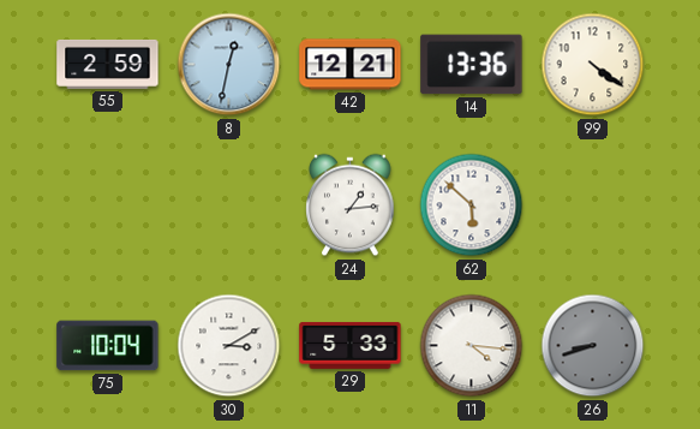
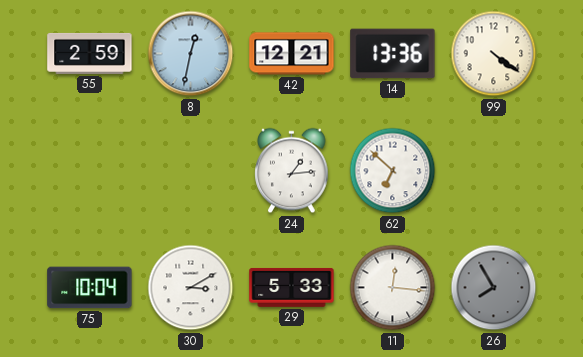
62: 5:52 -> 6:52 (393, 171)
11: 4:16 -> 12:16 (393, 288)
26: 8:42 -> 7:55 (494, 288)
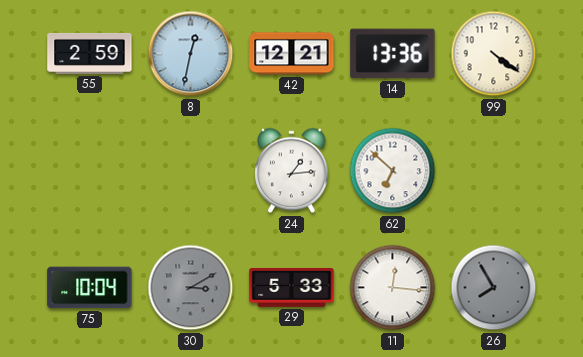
30 dial: white -> grey (191, 288)
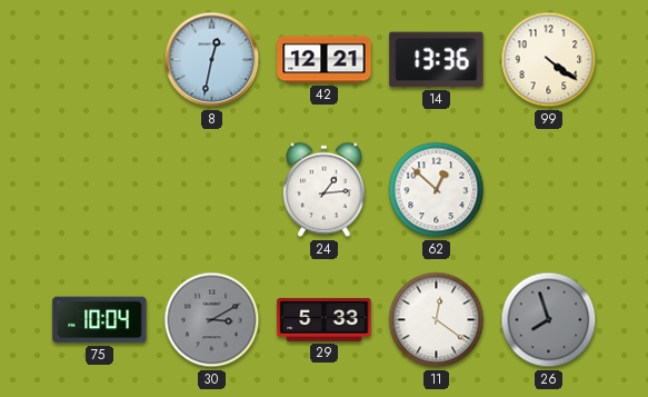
55: 2:59 -> none (90, 53)
62: 6:52 -> 12:52 (437, 190)
11: 12:16 -> 12:21 (437, 320)
26: 7:55 -> 7:57 (549, 320)
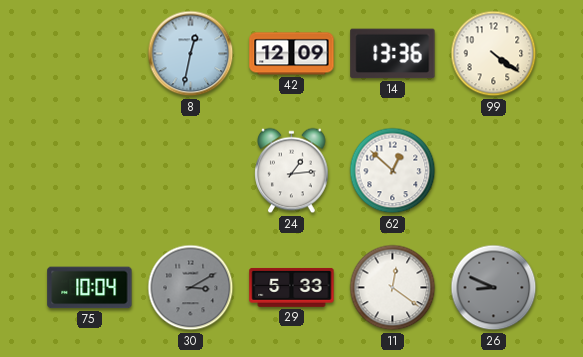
42: 12:21 -> 12:09 (292, 54)
26: 7:57 -> 8:49 (494, 288)
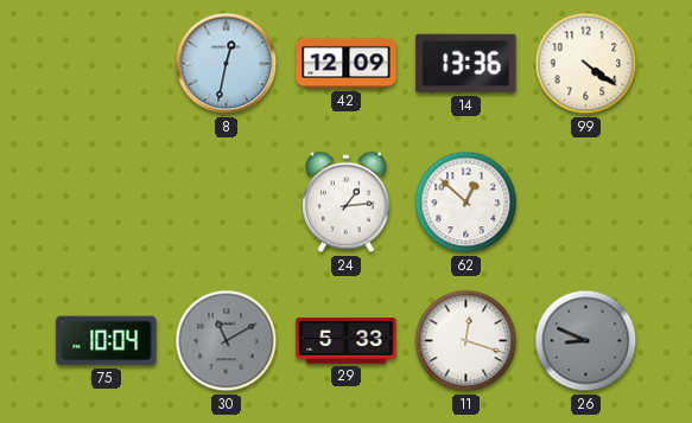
30: 3:10 -> 11:10 (227, 341)
11: 12:21 -> 12:18 (466, 341)
